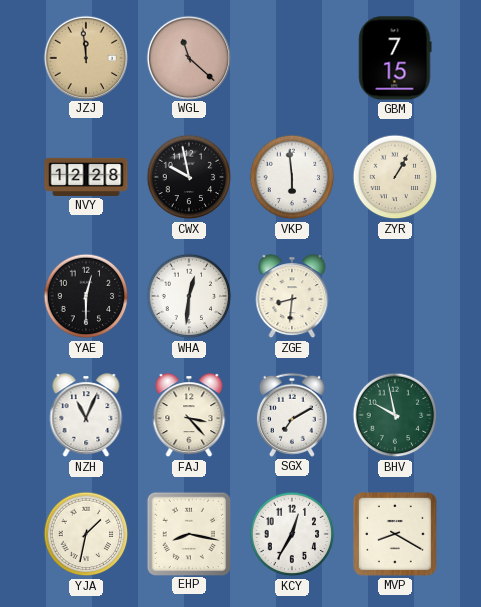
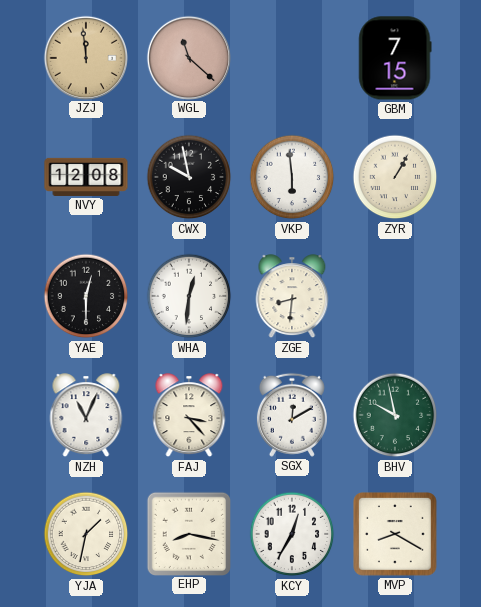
NVY: 12:28 -> 12:08 (86, 177)
SGX: 7:10 -> 12:10 (292, 415)
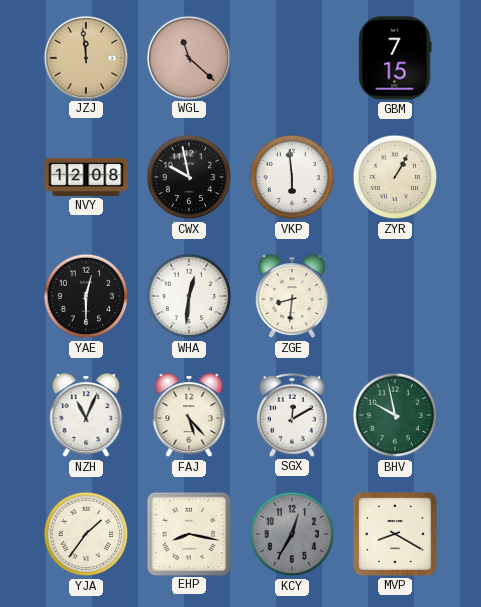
FAJ: 3:23 -> 5:23 (189, 416)
YJA: 1:32 -> 1:36 (86, 534)
KCY dial: white -> grey (292, 534)
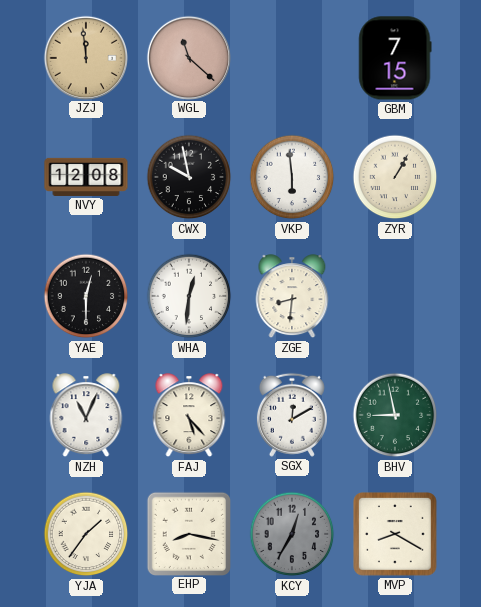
BHV: 9:58 -> 8:58 (395, 415)
